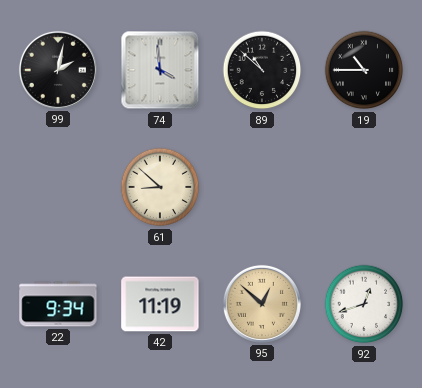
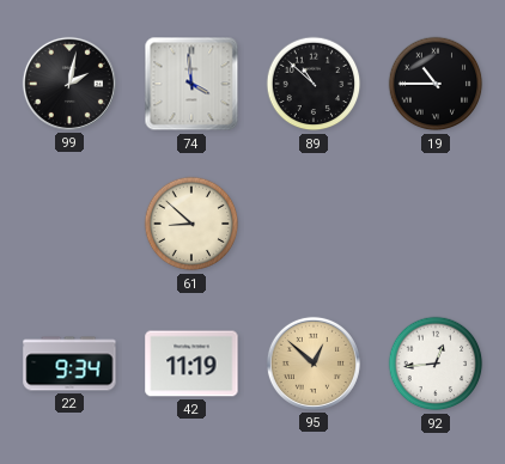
92: 12:42 -> 12:44 (436, 364)
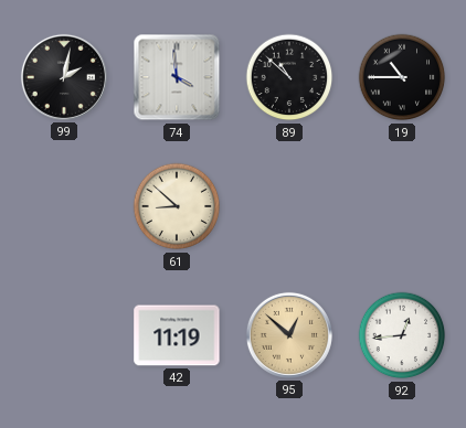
22: 9:34 -> none (69, 364)
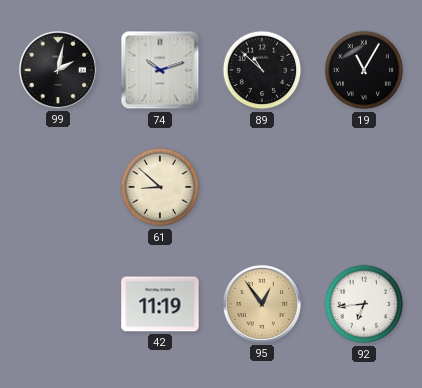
74: 3:59 -> 10:12 (160, 70)
19: 10:45 -> 11:05 (364, 70)
95: 12:52 -> 12:54 (262, 304)
92: 12:44 -> 6:44 (364, 304)
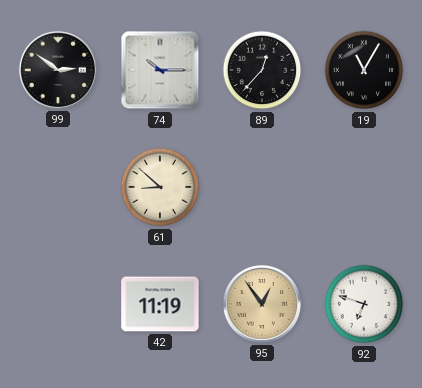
99: 2:02 -> 2:51 (58, 70)
74: 10:12 -> 10:15 (160, 70)
89: 10:52 -> 12:37 (262, 70)
92: 6:44 -> 6:48 (364, 304)
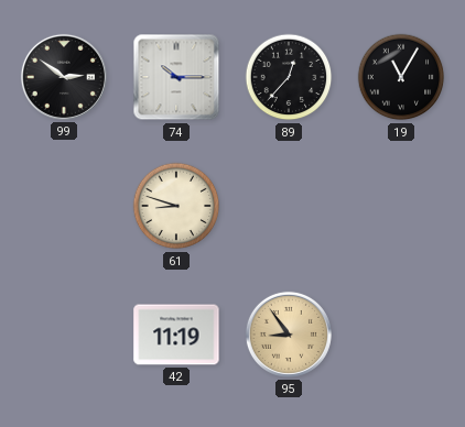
61: 8:52 -> 8:48 (176, 206)
95: 12:54 -> 8:54 (289, 335)
92: 6:48 -> none (364, 304)
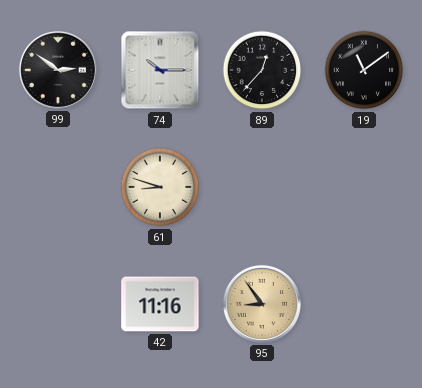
19: 11:05 -> 11:09 (364, 70)
42: 11:19 -> 11:16 (160, 304)
